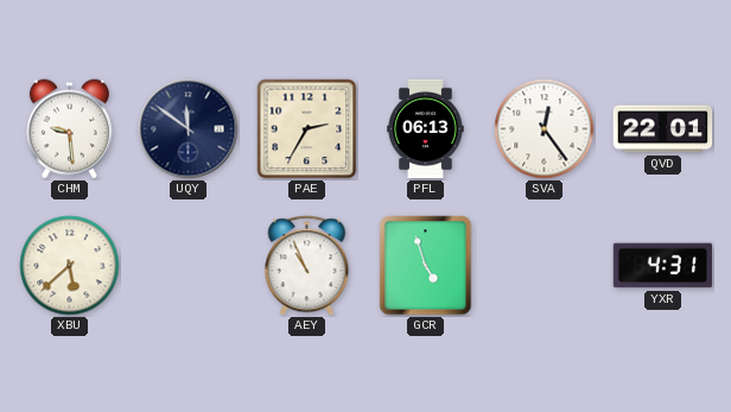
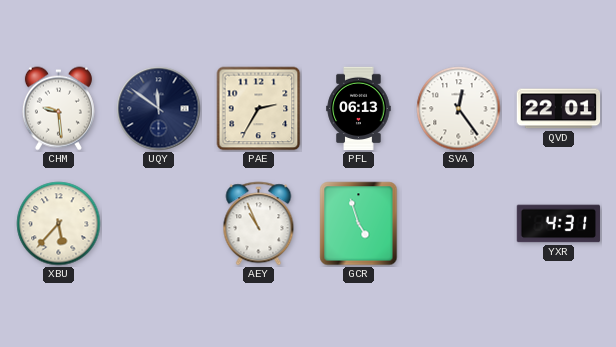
XBU: 5:38 -> 5:37 (59, 224)
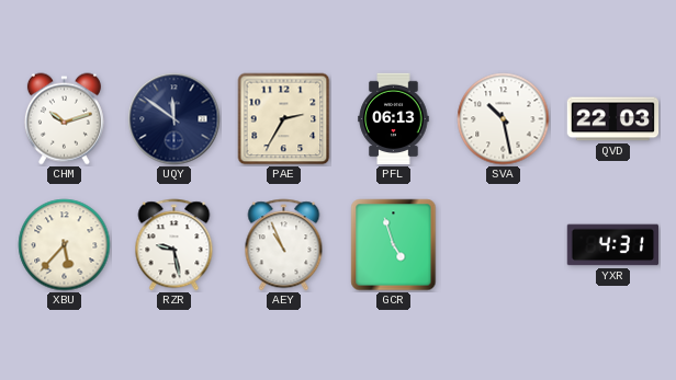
CHM: 9:29 -> 10:12 (64, 119)
SVA: 12:24 -> 10:28 (504, 119)
QVD: 22:01 -> 22:03 (613, 119)
RZR: none -> 9:28 (174, 245)
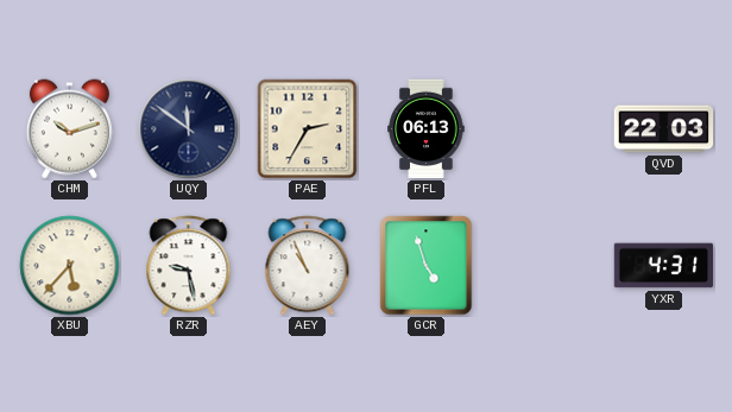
SVA: 10:28 -> none (504, 119)
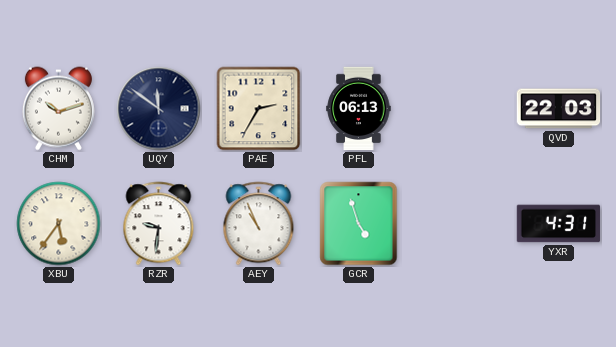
XBU: 5:37 -> 5:36 (59, 224)
RZR: 9:28 -> 9:31 (159, 224)
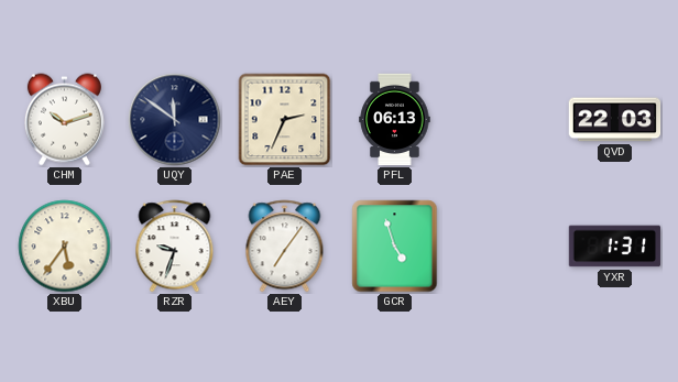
PAE: 2:35 -> 2:34 (285, 120)
RZR: 9:31 -> 9:33 (175, 247)
AEY: 10:56 -> 7:06 (285, 247)
YXR: 4:31 -> 1:31 (615, 247)
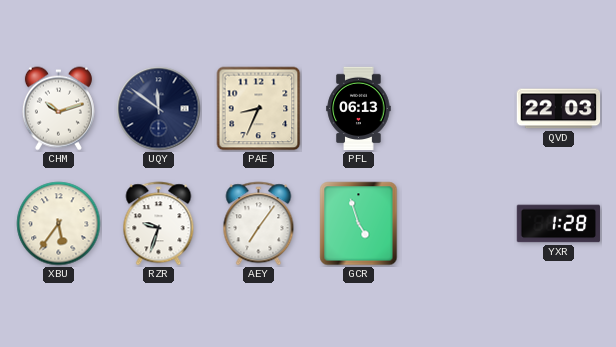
PAE: 2:34 -> 8:34 (259, 109)
YXR: 1:31 -> 1:28 (559, 224)
